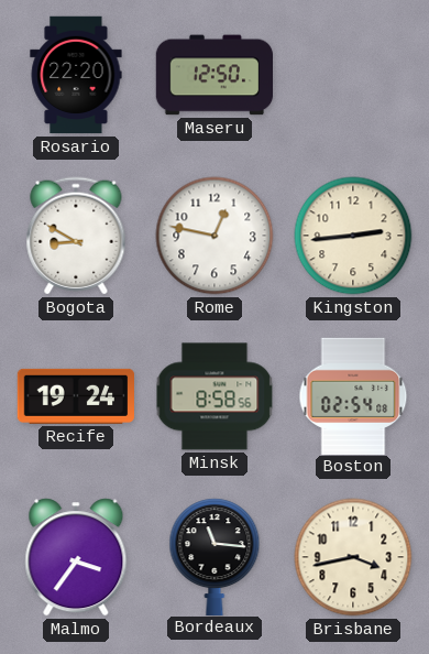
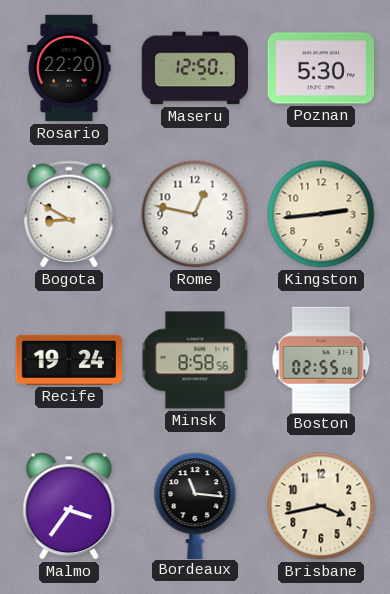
Poznan: none -> 5:30 (320, 68)
Boston: 02:54 -> 02:55 (321, 359)
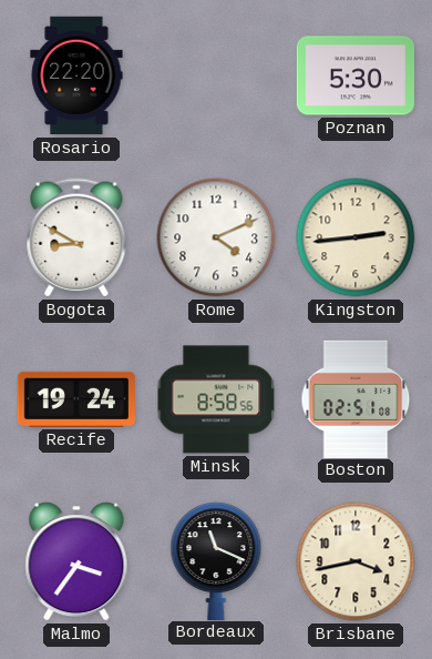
Maseru: 12:50 -> none (195, 68)
Rome: 12:47 -> 4:11 (216, 237)
Boston: 02:55 -> 02:51 (356, 398)
Bordeaux: 11:16 -> 11:19 (216, 560)
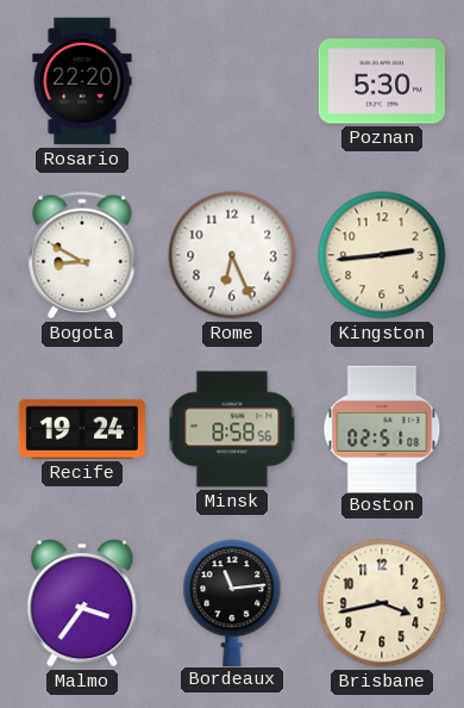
Rome: 4:11 -> 6:26 (232, 255)
Bordeaux: 11:19 -> 11:14 (232, 602)
